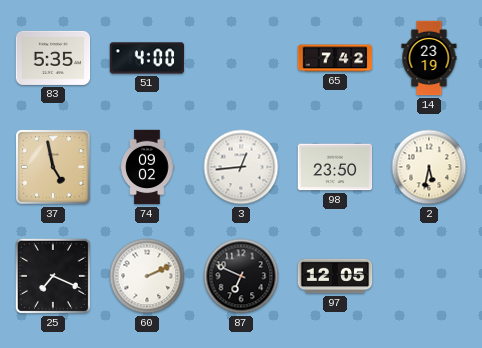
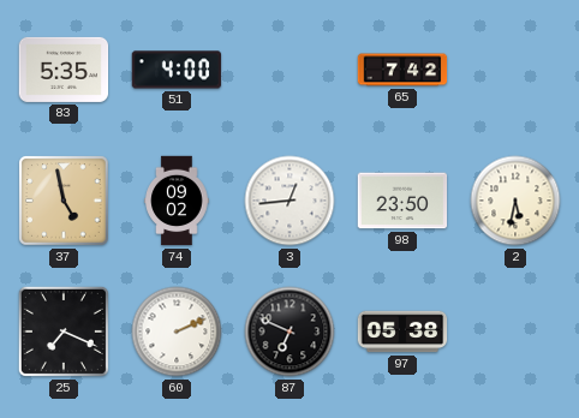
14: 23:19 -> none (429, 58)
97: 12:05 -> 05:38 (402, 332)
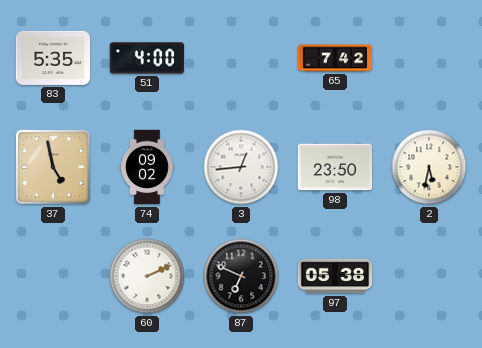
25: 7:19 -> none (64, 332)
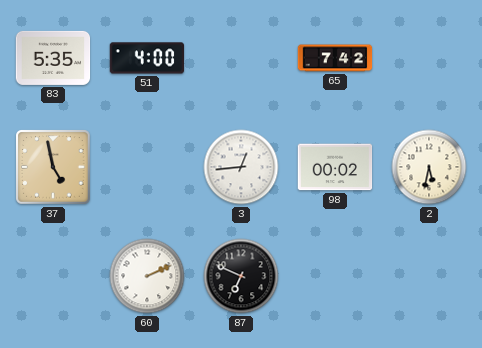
74: 09:02 -> none (147, 167)
98: 23:50 -> 00:02 (335, 167)
97: 05:38 -> none (335, 276)
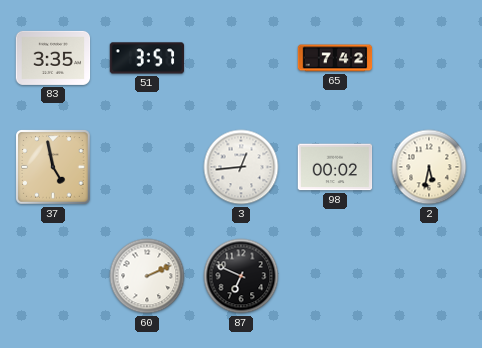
83: 5:35 -> 3:35 (53, 58)
51: 4:00 -> 3:57 (147, 58)
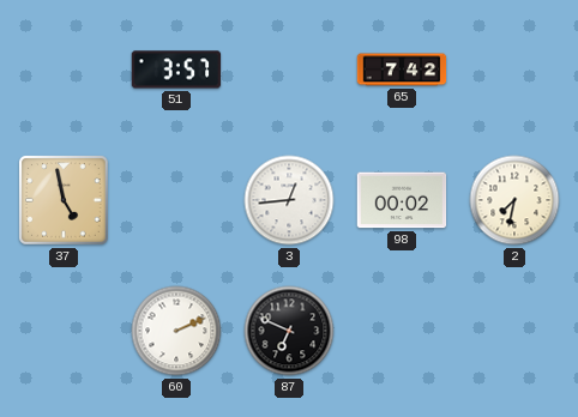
83: 3:35 -> none (53, 58)
2: 5:32 -> 7:32 (514, 200)
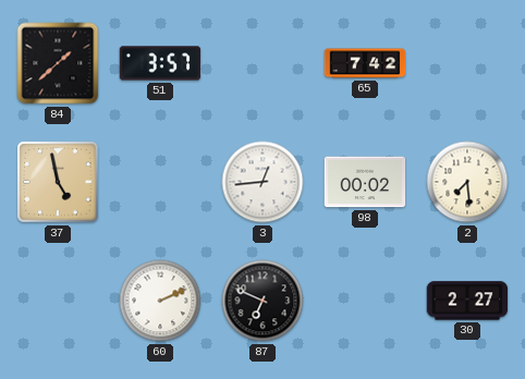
84: none -> 1:38 (58, 63)
2: 7:32 -> 7:29 (467, 182)
30: none -> 2:27 (467, 301)
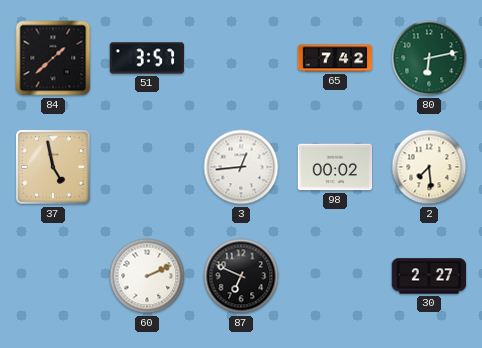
80: none -> 6:13 (429, 58)
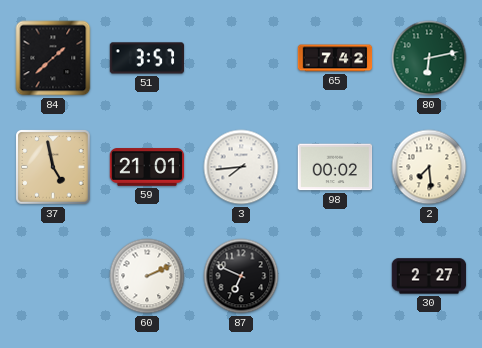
59: none -> 21:01 (147, 167)
3: 12:44 -> 7:44 (241, 167)
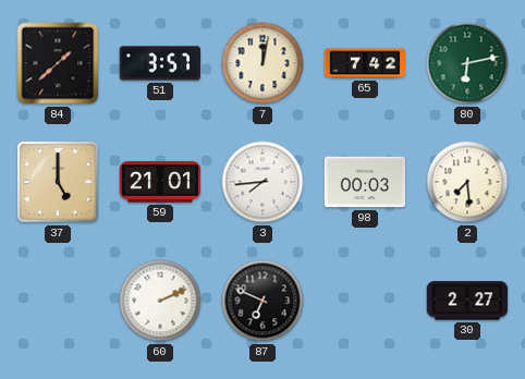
7: none -> 12:02 (262, 63)
37: 4:58 -> 5:00 (58, 182)
98: 00:02 -> 00:03 (365, 182)
